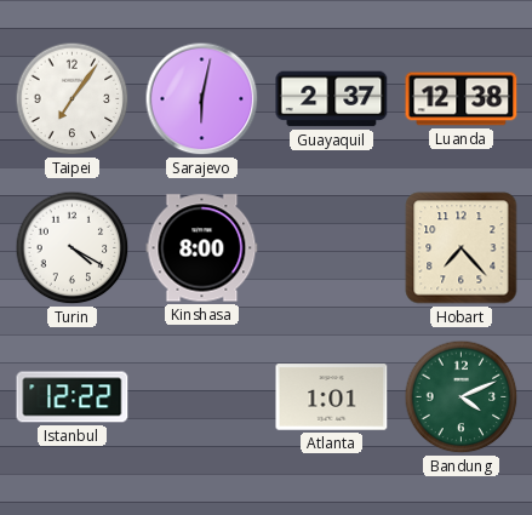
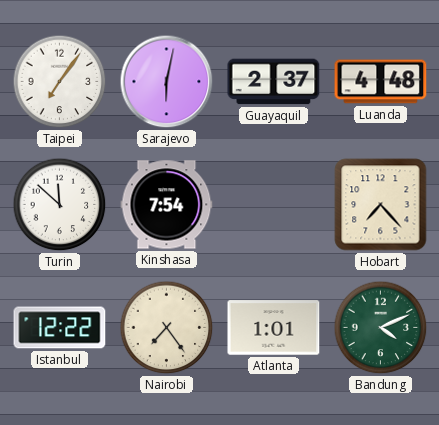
Luanda: 12:38 -> 4:48 (381, 82)
Turin: 4:20 -> 11:52 (60, 205)
Kinshasa: 8:00 -> 7:54 (167, 205)
Nairobi: none -> 7:24 (167, 328)
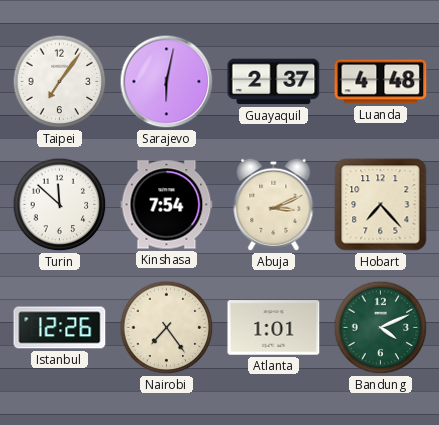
Abuja: none -> 3:11 (274, 204)
Istanbul: 12:22 -> 12:26 (60, 328)
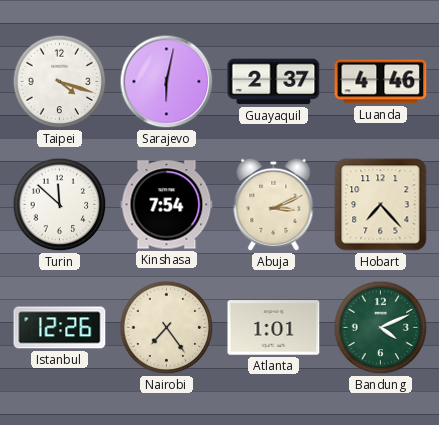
Taipei: 7:06 -> 4:18 (60, 82)
Luanda: 4:48 -> 4:46 (381, 82)
